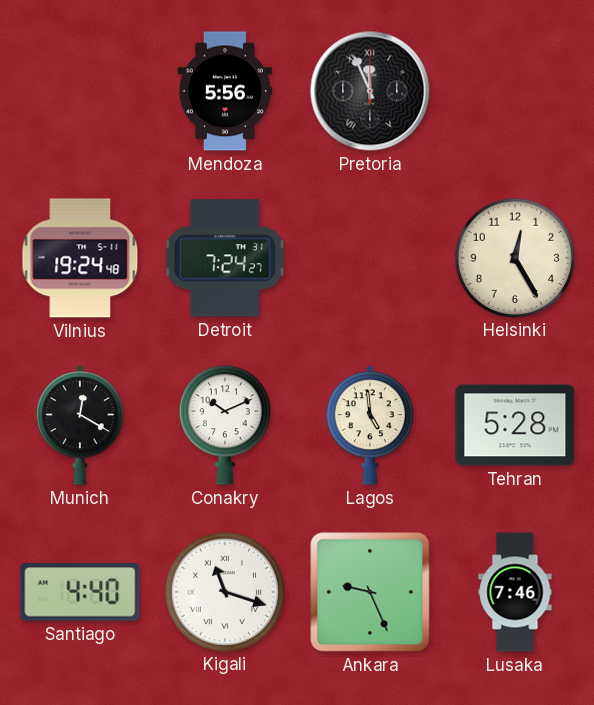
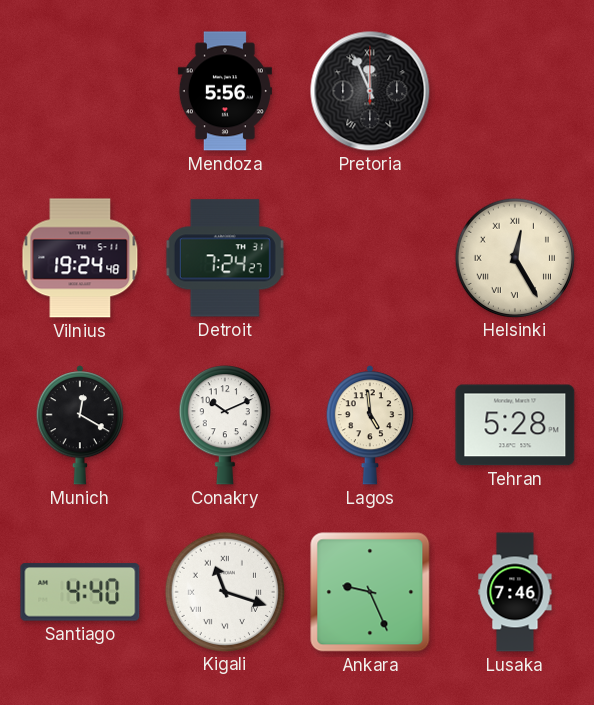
Helsinki numerals: Arabic -> Roman (514, 257)
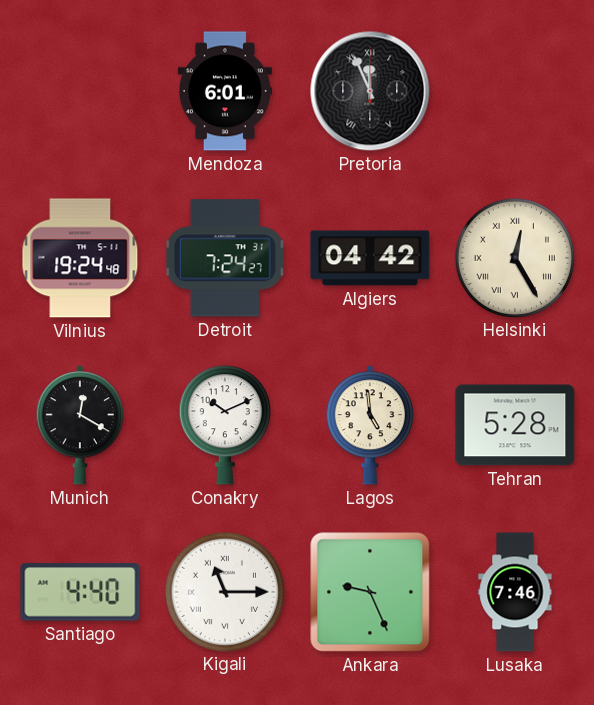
Mendoza: 5:56 -> 6:01 (225, 91)
Algiers: none -> 04:42 (370, 258)
Kigali: 11:18 -> 11:15 (224, 591)
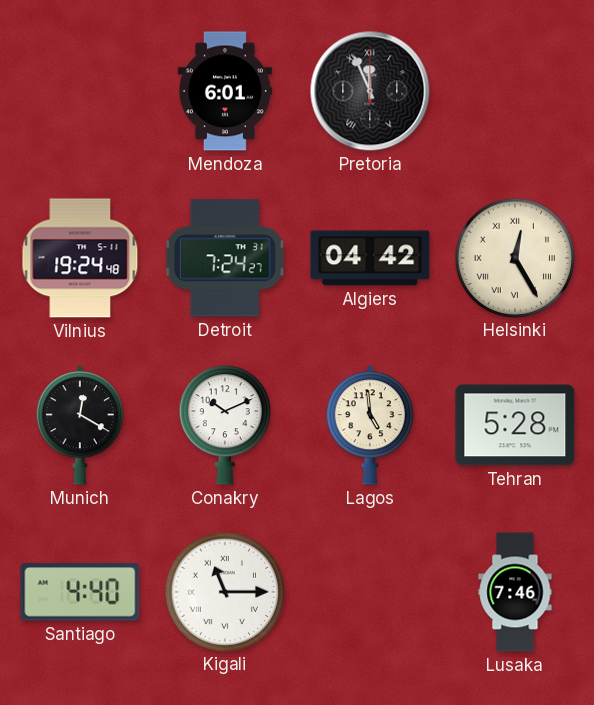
Ankara: 9:26 -> none (370, 592)
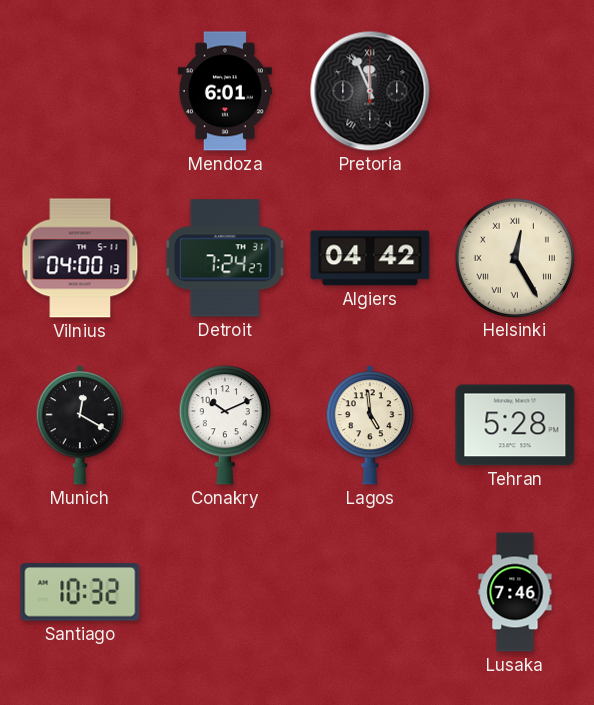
Vilnius: 19:24 -> 04:00 (80, 258)
Santiago: 4:40 -> 10:32 (80, 592)
Kigali: 11:15 -> none (224, 591)
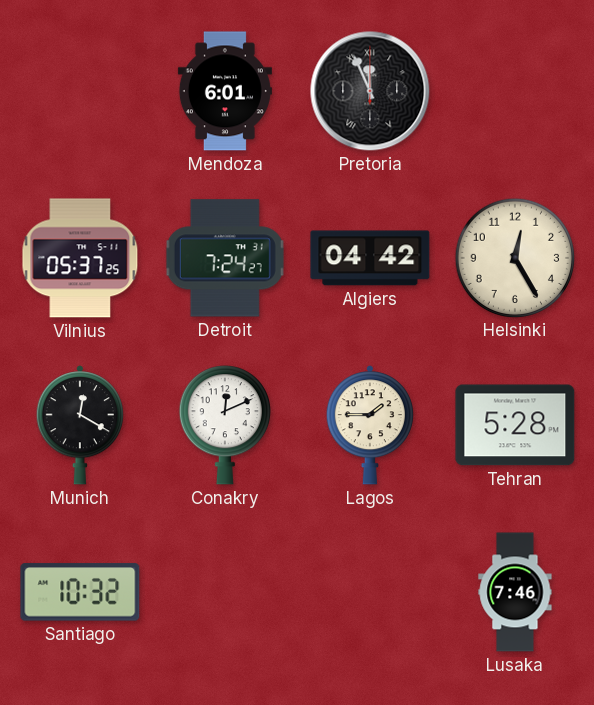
Vilnius: 04:00 -> 05:37 (80, 258)
Helsinki numerals: Roman -> Arabic (514, 257)
Conakry: 10:11 -> 12:11 (225, 425)
Lagos: 4:59 -> 1:45 (370, 425)
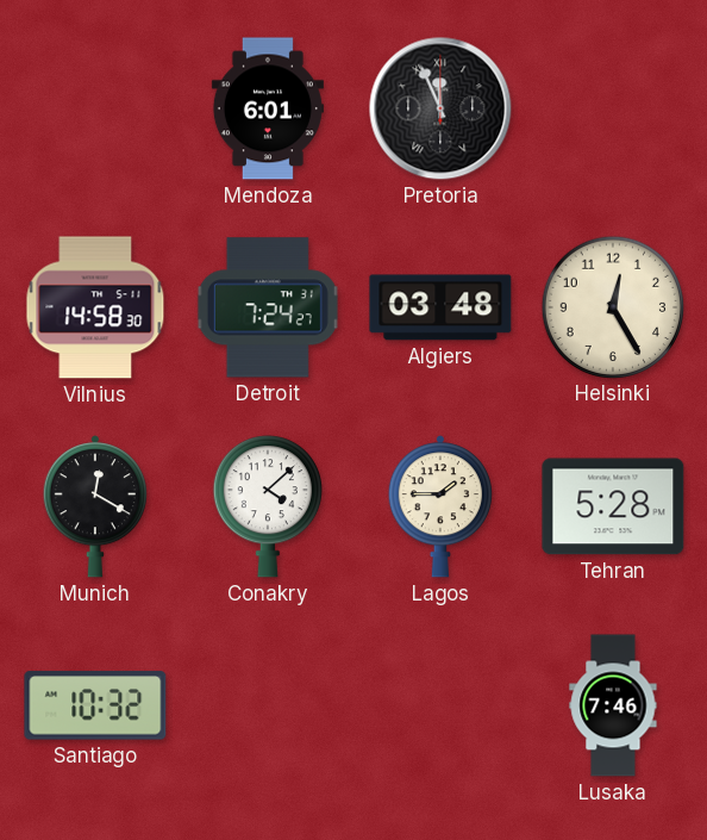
Vilnius: 05:37 -> 14:58 (95, 307)
Algiers: 04:42 -> 03:48 (440, 307)
Conakry: 12:11 -> 4:08 (268, 506)
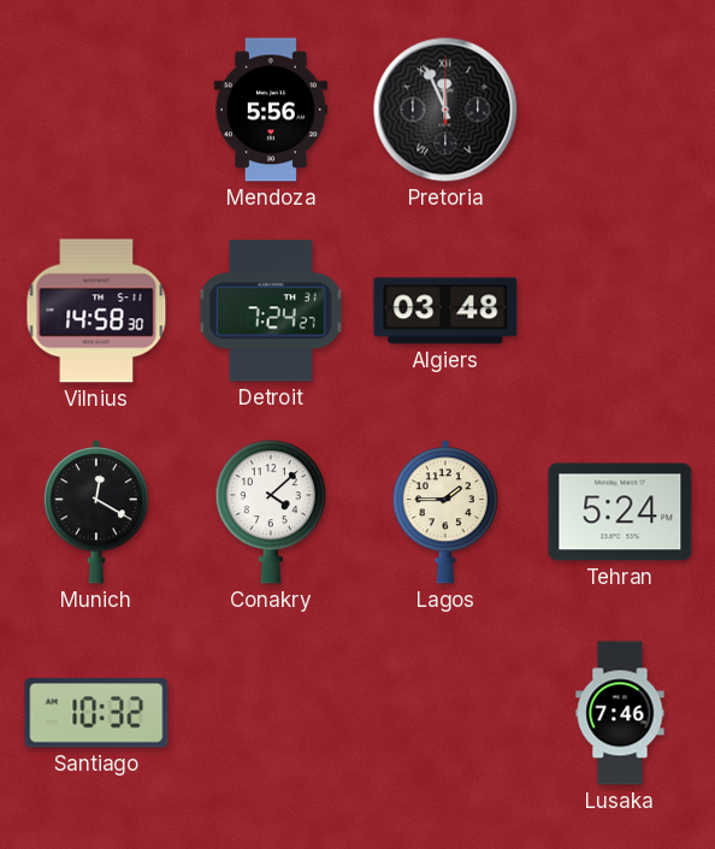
Mendoza: 6:01 -> 5:56 (271, 110)
Helsinki: 12:25 -> none (612, 306)
Tehran: 5:28 -> 5:24 (620, 512)
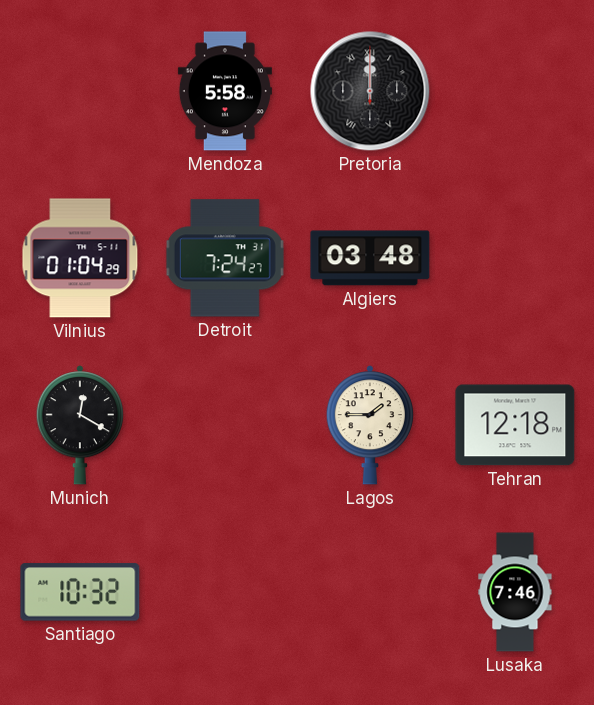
Mendoza: 5:56 -> 5:58 (225, 91)
Pretoria: 11:56 -> 12:00 (370, 91)
Vilnius: 14:58 -> 01:04 (80, 258)
Conakry: 4:08 -> none (271, 512)
Tehran: 5:24 -> 12:18 (515, 425)
